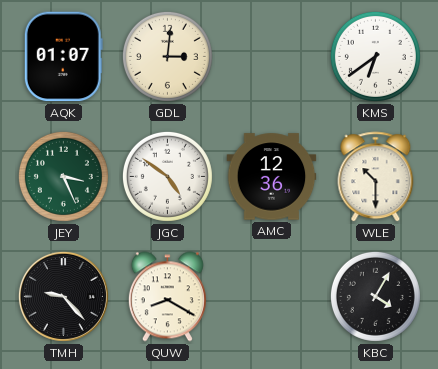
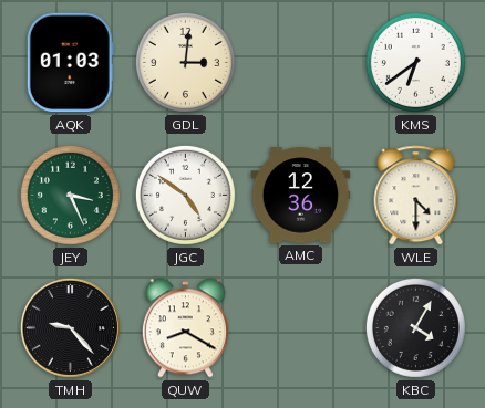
AQK: 01:07 -> 01:03 (70, 63)
WLE: 10:30 -> 4:30 (416, 196)
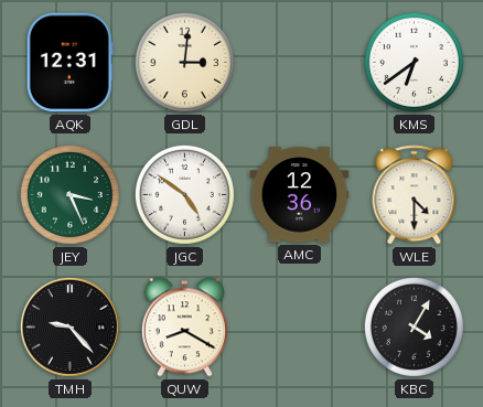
AQK: 01:03 -> 12:31 (69, 63)
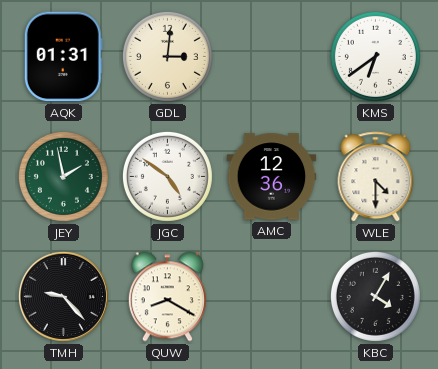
AQK: 12:31 -> 01:31 (63, 57)
JEY: 3:26 -> 1:58 (63, 176)
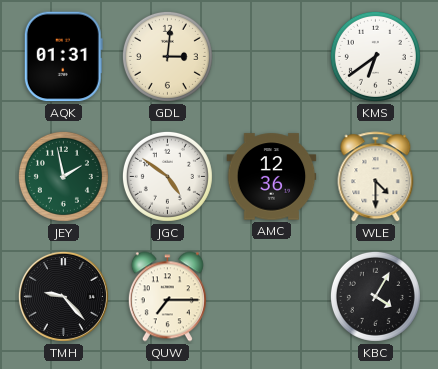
QUW: 8:20 -> 7:15 (167, 297)
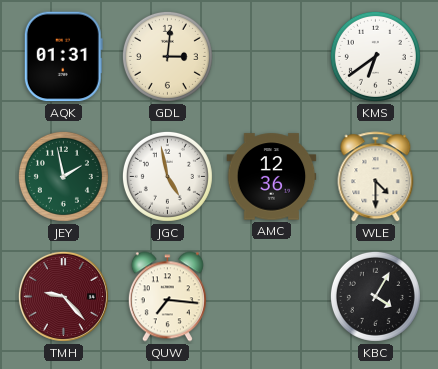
JGC: 4:51 -> 4:58 (167, 176)
TMH dial: black -> burgundy (63, 296)
QUW: 7:15 -> 7:16 (167, 297)
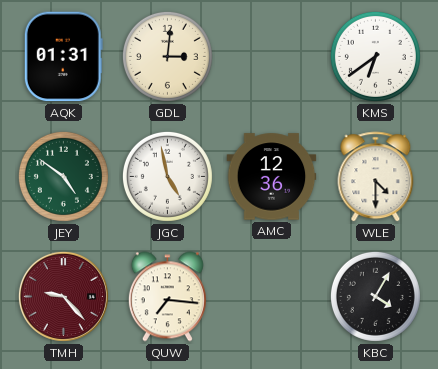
JEY: 1:58 -> 4:51 (63, 176)
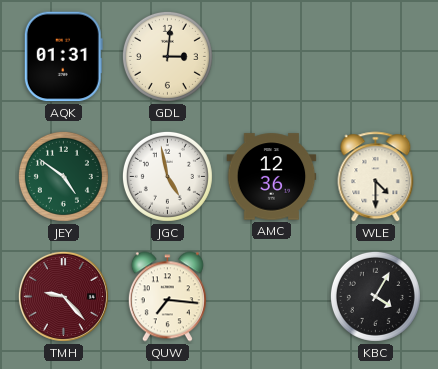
KMS: 6:39 -> none (375, 56)
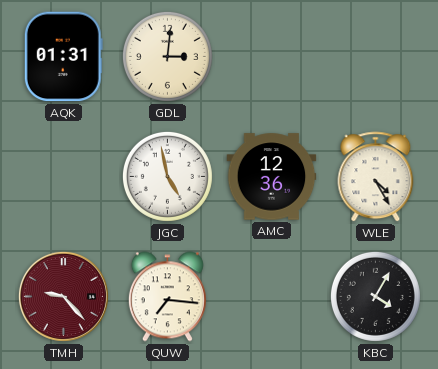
JEY: 4:51 -> none (63, 176)
WLE: 4:30 -> 4:25 (376, 177)
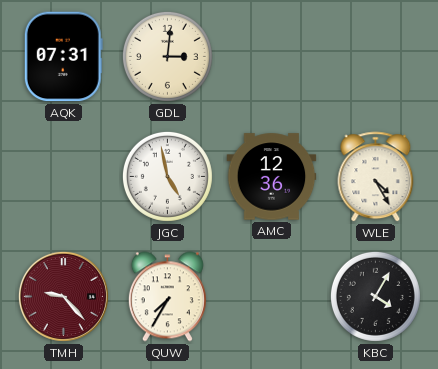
AQK: 01:31 -> 07:31 (63, 57)
QUW: 7:16 -> 7:35 (167, 297)
